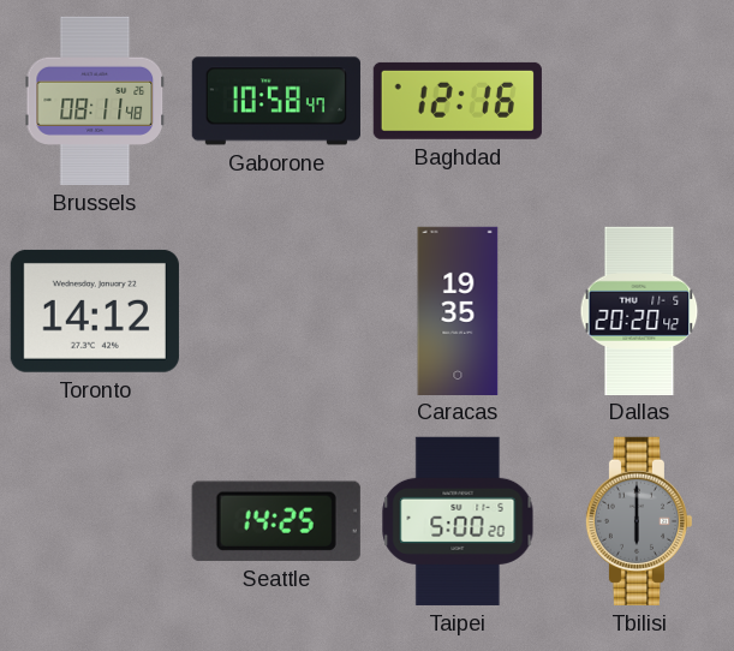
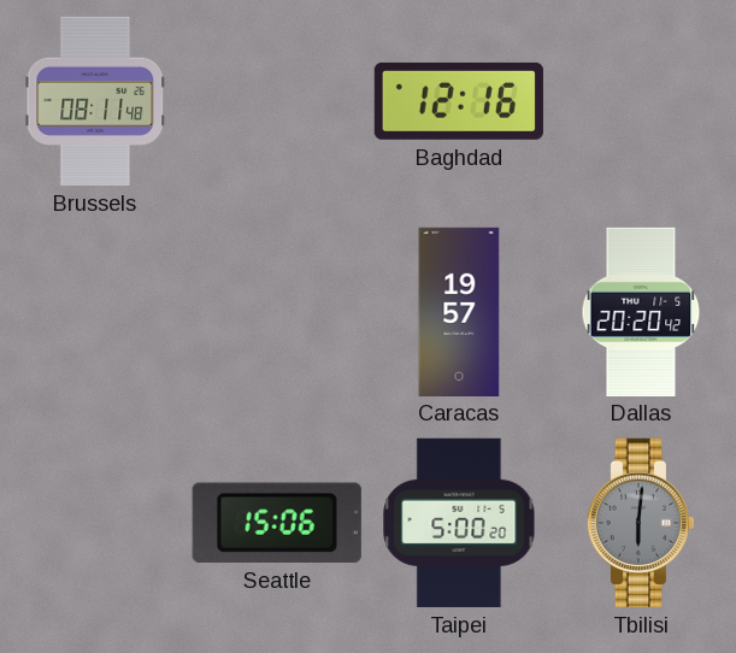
Gaborone: 10:58 -> none (276, 101)
Toronto: 14:12 -> none (95, 311)
Caracas: 19:35 -> 19:57 (459, 311)
Seattle: 14:25 -> 15:06 (277, 523)
Tbilisi: 6:00 -> 6:01 (640, 523)
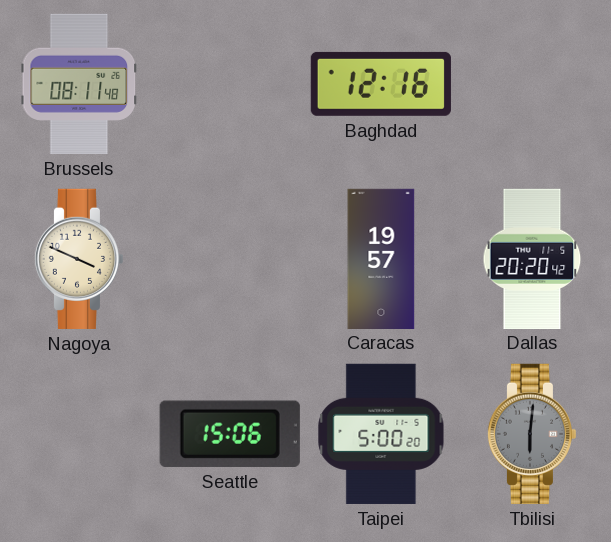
Nagoya: none -> 3:49 (78, 259)
